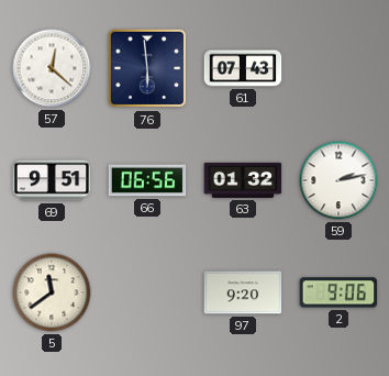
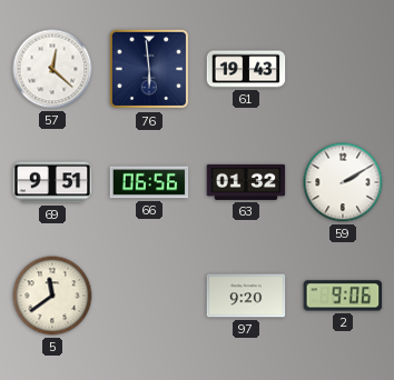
61: 07:43 -> 19:43 (246, 69)
59: 2:13 -> 2:10 (343, 182)
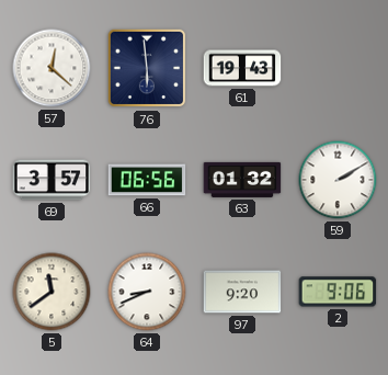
69: 9:51 -> 3:57 (52, 180)
64: none -> 8:41 (147, 292)
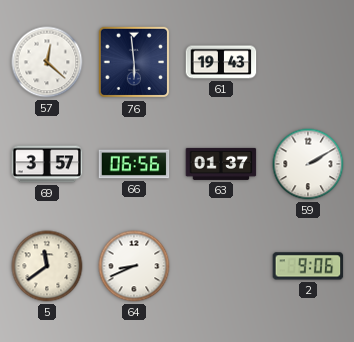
63: 01:32 -> 01:37 (221, 164)
97: 9:20 -> none (242, 292)
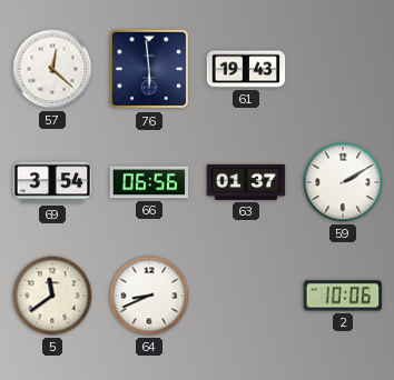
69: 3:57 -> 3:54 (52, 182)
2: 9:06 -> 10:06 (343, 296)
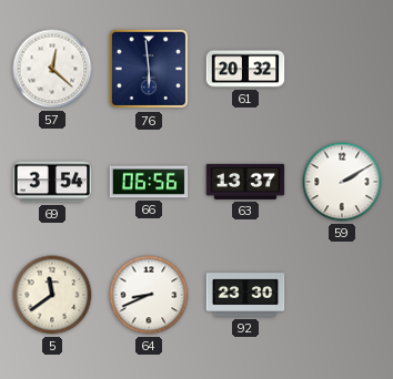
61: 19:43 -> 20:32 (245, 69)
63: 01:37 -> 13:37 (245, 182)
92: none -> 23:30 (245, 295)
2: 10:06 -> none (343, 296)
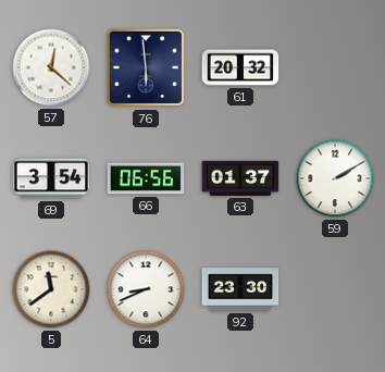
63: 13:37 -> 01:37 (240, 178)
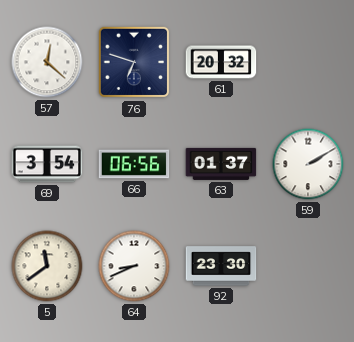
76: 5:59 -> 6:48 (134, 62)
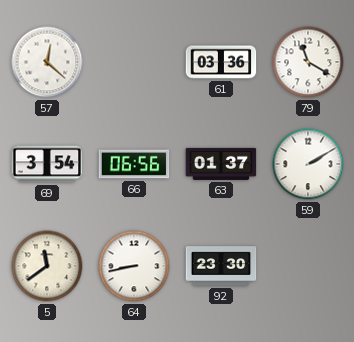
76: 6:48 -> none (134, 62)
61: 20:32 -> 03:36 (221, 62)
79: none -> 11:20 (308, 62)
64: 8:41 -> 8:43 (134, 266)
